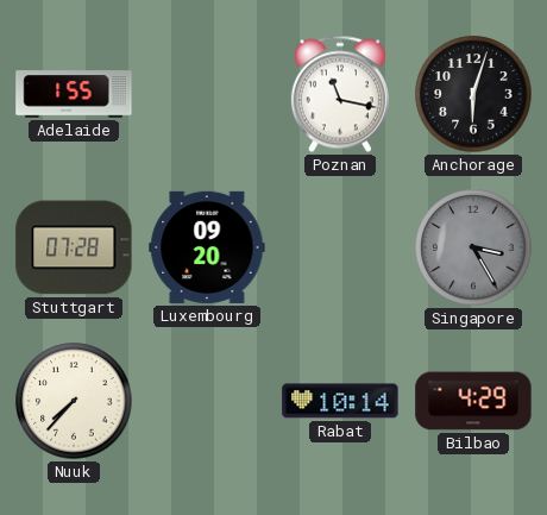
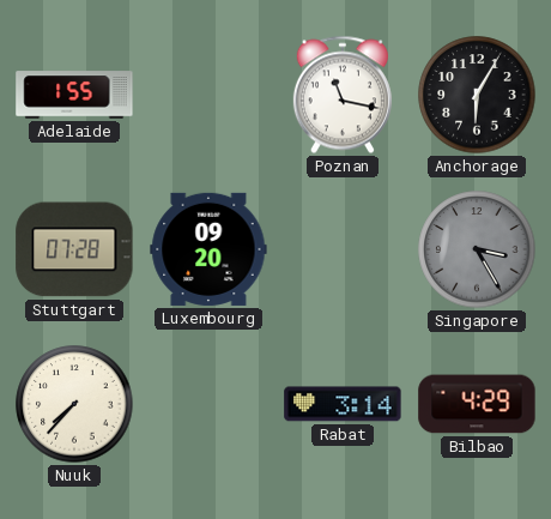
Anchorage: 6:03 -> 6:05 (477, 95)
Rabat: 10:14 -> 3:14 (343, 404)
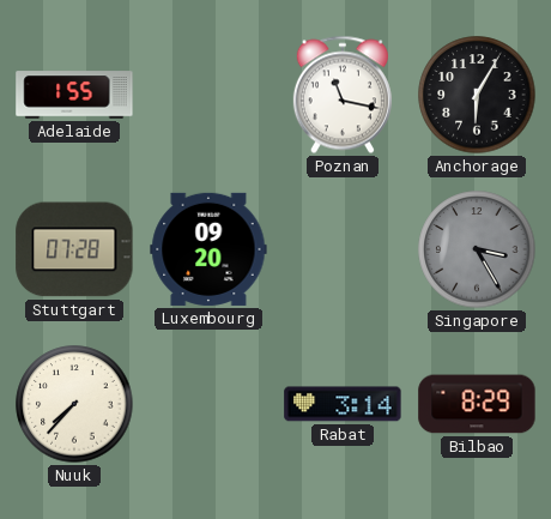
Bilbao: 4:29 -> 8:29 (477, 404)
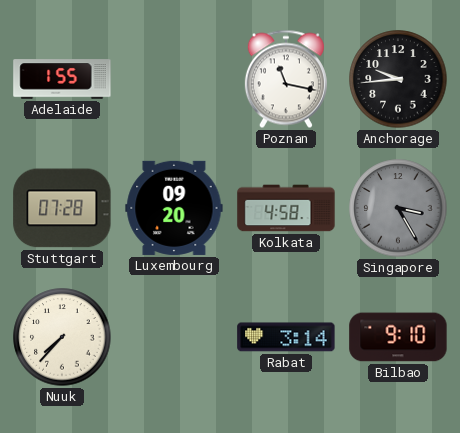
Anchorage: 6:05 -> 9:44 (398, 79)
Kolkata: none -> 4:58 (286, 208)
Bilbao: 8:29 -> 9:10 (398, 337)
